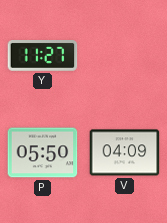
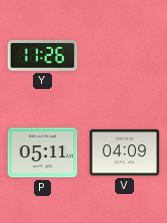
Y: 11:27 -> 11:26 (43, 56)
P: 05:50 -> 05:11 (43, 153)
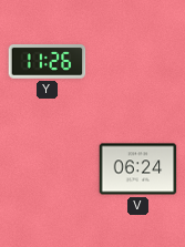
P: 05:11 -> none (43, 153)
V: 04:09 -> 06:24 (138, 169)
